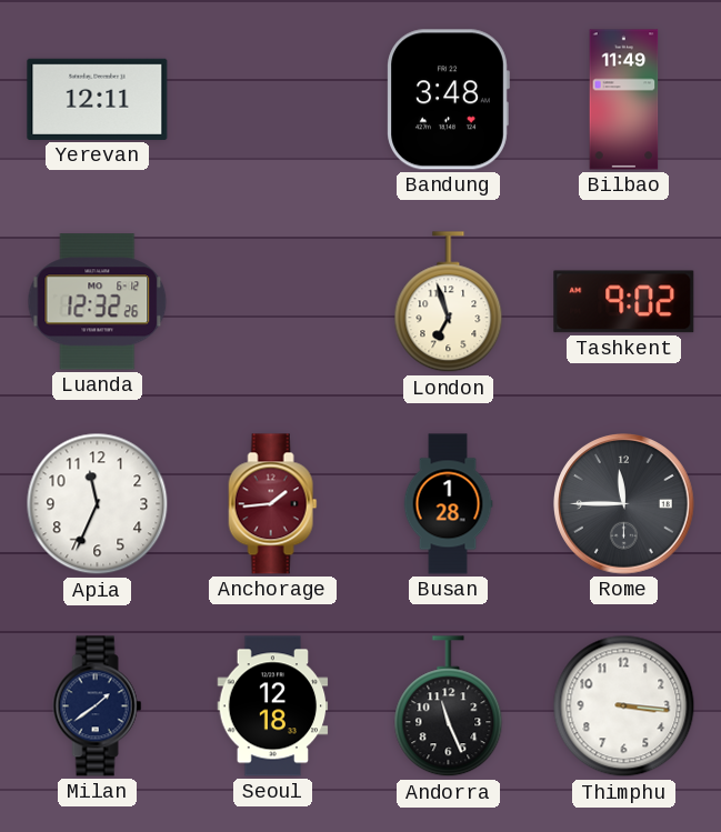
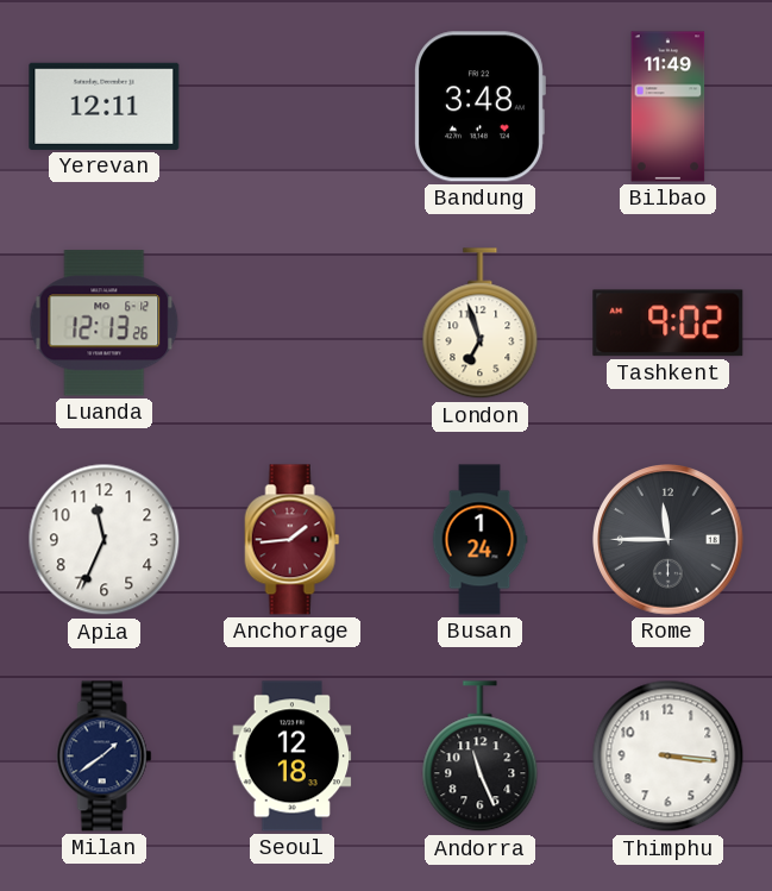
Luanda: 12:32 -> 12:13 (105, 324)
Busan: 1:28 -> 1:24 (479, 540)
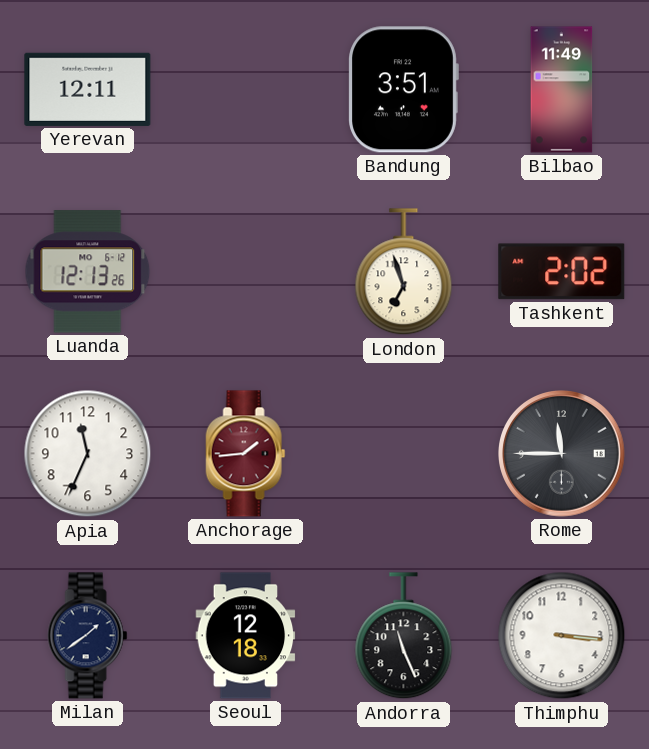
Bandung: 3:48 -> 3:51 (403, 90)
Tashkent: 9:02 -> 2:02 (562, 272)
Busan: 1:24 -> none (479, 540)
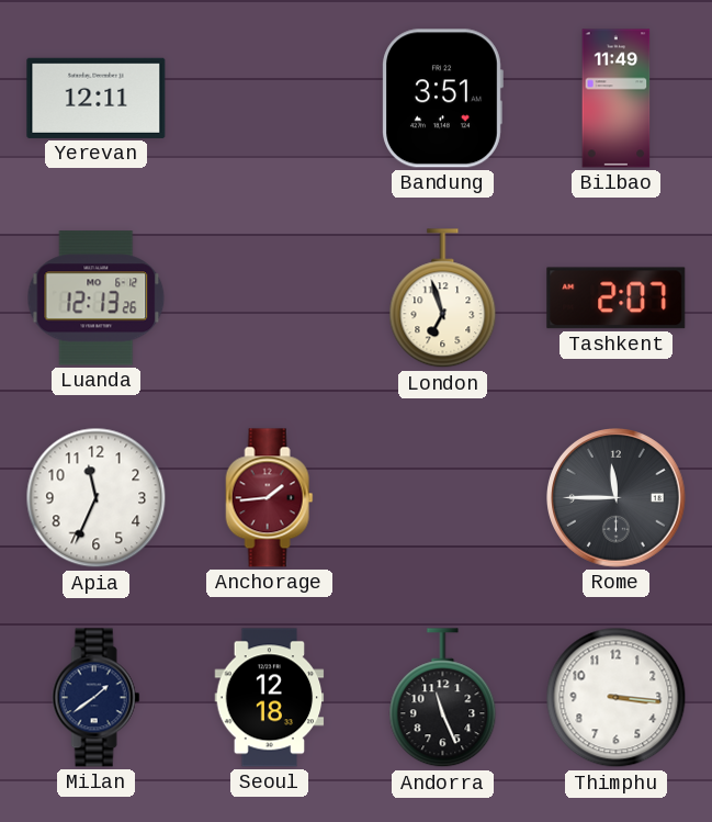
Tashkent: 2:02 -> 2:07 (617, 299)
